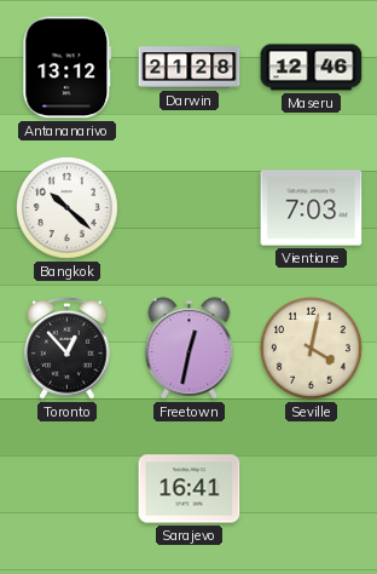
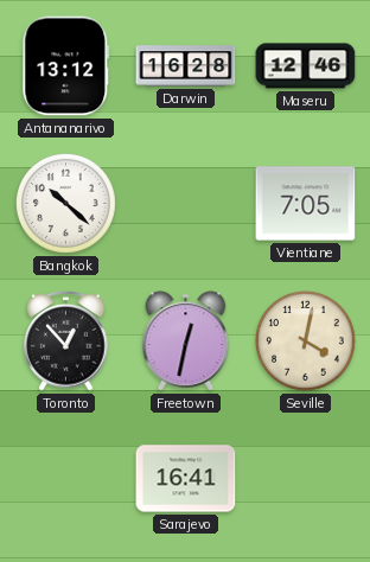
Darwin: 21:28 -> 16:28 (186, 66)
Vientiane: 7:03 -> 7:05 (306, 204)
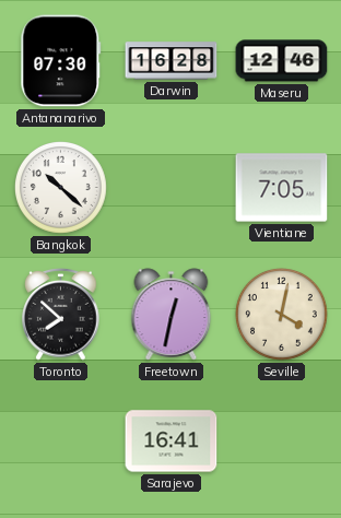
Antananarivo: 13:12 -> 07:30 (61, 61)
Toronto: 12:53 -> 7:52 (61, 315)
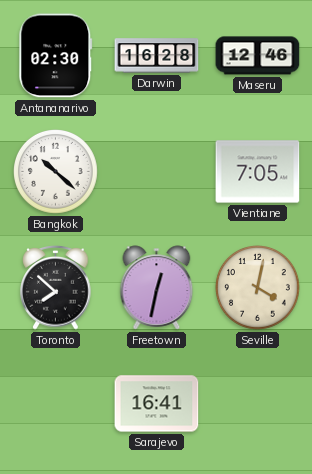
Antananarivo: 07:30 -> 02:30 (56, 56)
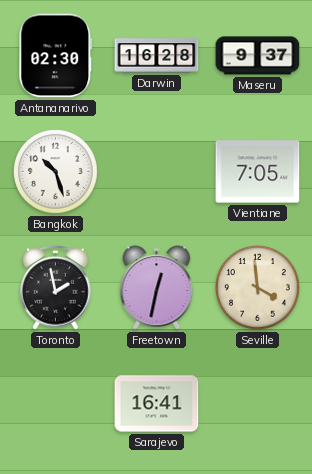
Maseru: 12:46 -> 9:37 (258, 56)
Bangkok: 10:22 -> 10:27 (56, 172)
Toronto: 7:52 -> 1:58 (56, 288)
Seville: 4:02 -> 3:59 (258, 288)
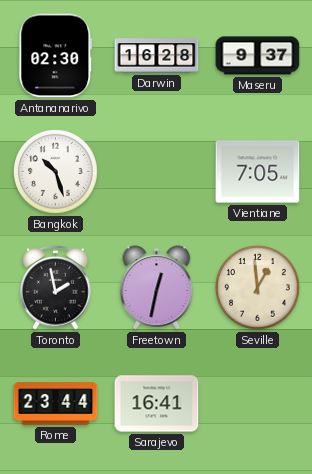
Seville: 3:59 -> 12:59 (258, 288)
Rome: none -> 23:44 (56, 404)
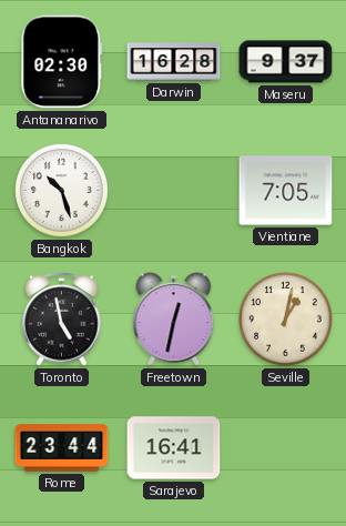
Toronto: 1:58 -> 4:58 (62, 320)
Seville: 12:59 -> 1:02 (286, 320)
